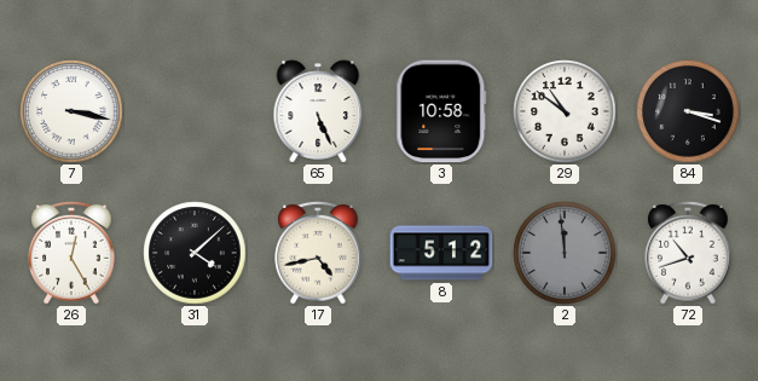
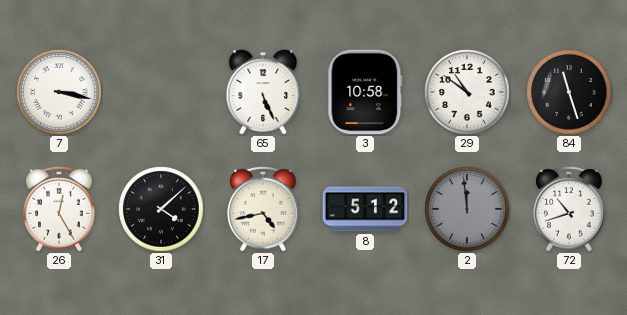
84: 3:18 -> 11:27 (569, 92)
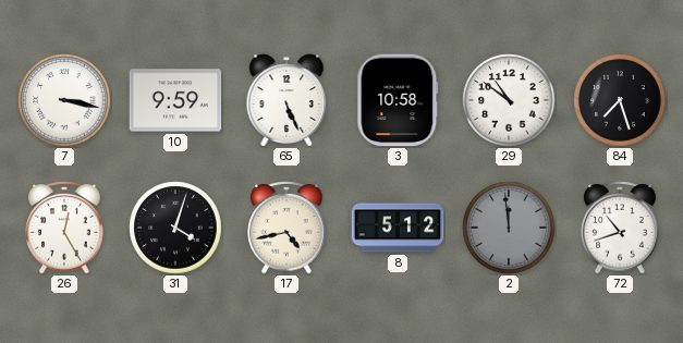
10: none -> 9:59 (175, 100)
84: 11:27 -> 7:27 (620, 100)
31: 4:08 -> 4:03 (175, 228)
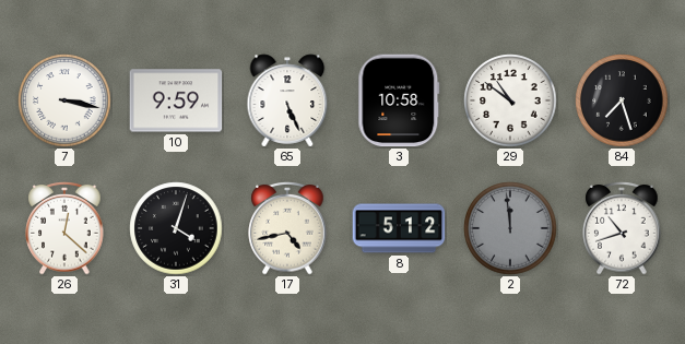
26: 12:25 -> 12:22 (64, 229)
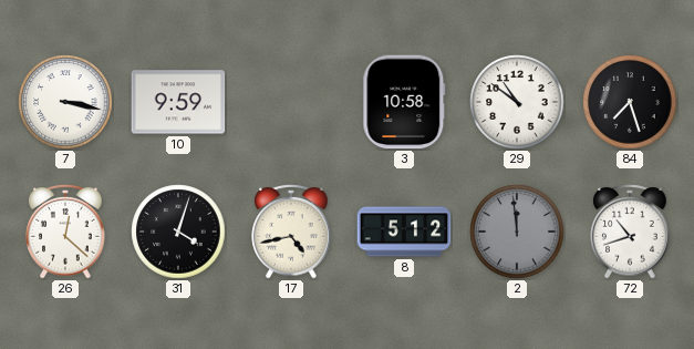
65: 5:26 -> none (287, 100)
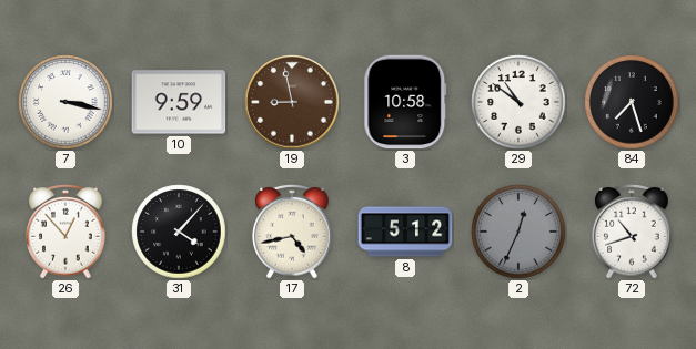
19: none -> 8:58 (292, 102)
26: 12:22 -> 12:53 (65, 233)
31: 4:03 -> 4:07 (179, 232)
2: 11:59 -> 12:34 (518, 232)
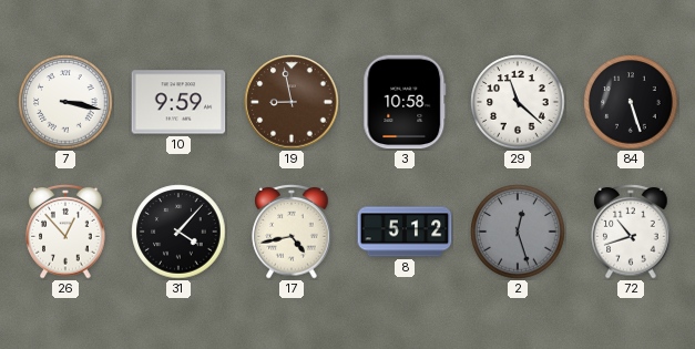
29: 10:51 -> 11:22 (518, 102)
84: 7:27 -> 5:27 (631, 102)
2: 12:34 -> 12:27 (518, 232)
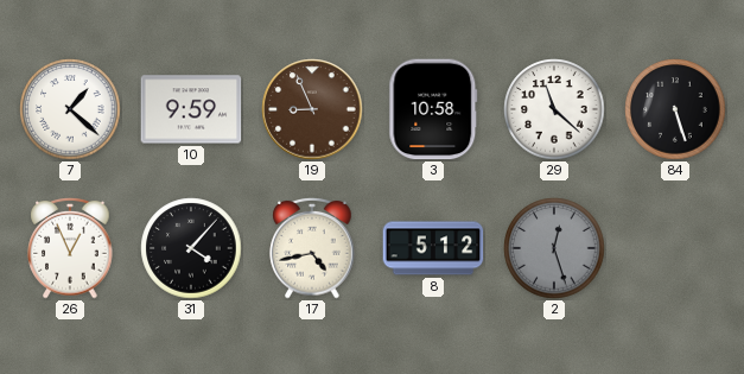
7: 3:17 -> 1:22 (70, 109)
19: 8:58 -> 8:56 (312, 109)
26: 12:53 -> 12:56 (70, 249)
72: 10:42 -> none (631, 233)
